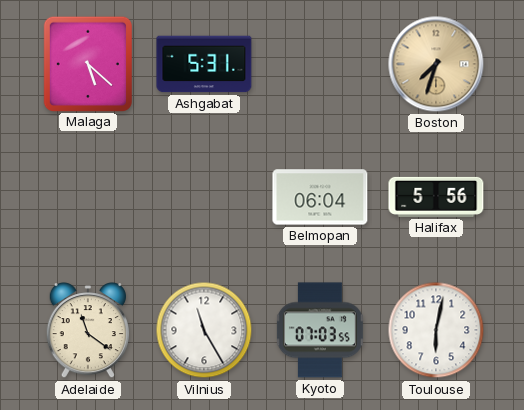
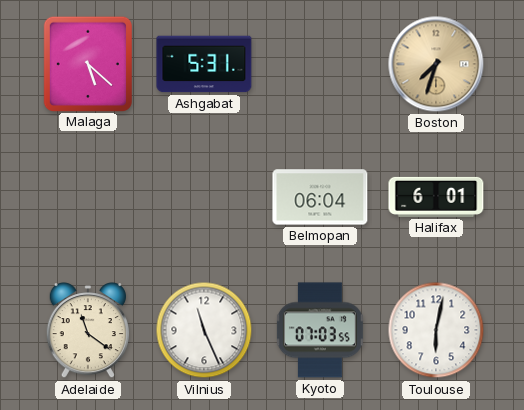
Halifax: 5:56 -> 6:01 (436, 197)
Vilnius: 11:25 -> 11:26 (204, 330)
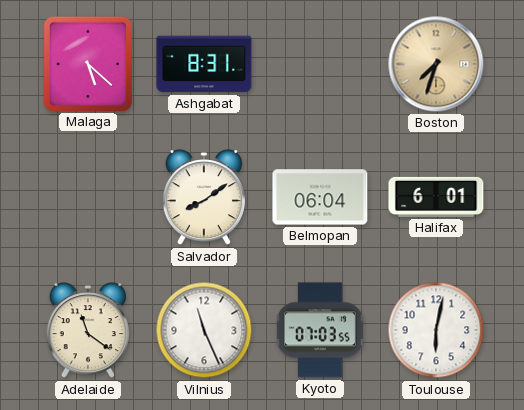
Ashgabat: 5:31 -> 8:31 (204, 64)
Salvador: none -> 8:09 (204, 198)
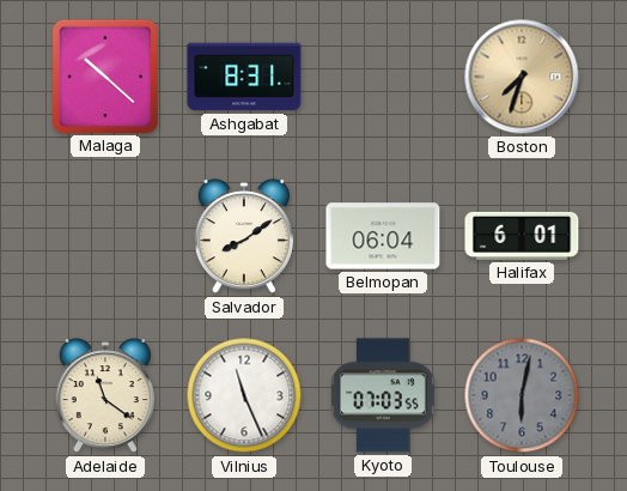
Malaga: 5:22 -> 10:22 (105, 75)
Toulouse dial: white -> grey (522, 395)
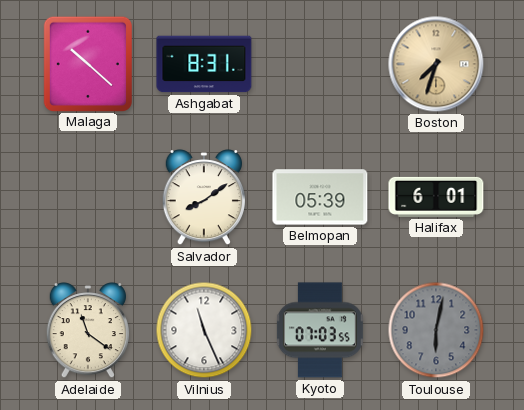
Belmopan: 06:04 -> 05:39 (320, 197)
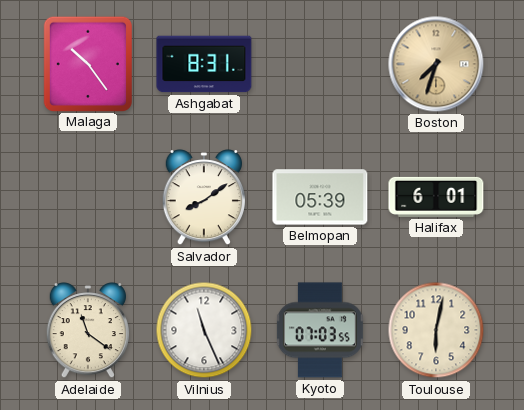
Malaga: 10:22 -> 10:24 (88, 63)
Toulouse dial: grey -> cream (436, 330)
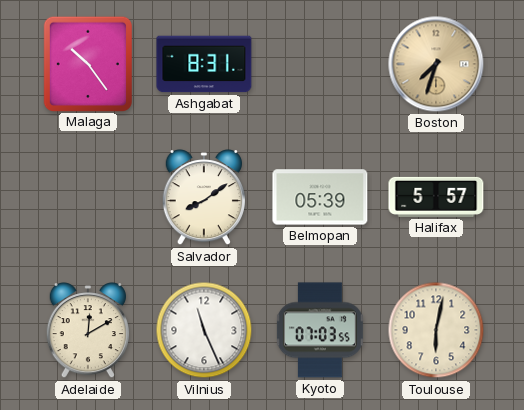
Halifax: 6:01 -> 5:57 (436, 197)
Adelaide: 11:21 -> 12:10 (88, 331)
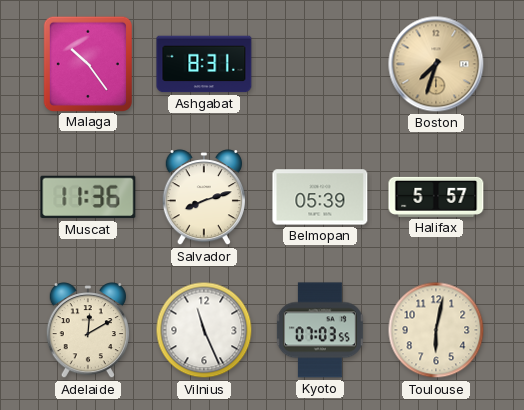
Muscat: none -> 11:36 (88, 197)
Salvador: 8:09 -> 8:12 (204, 198)
